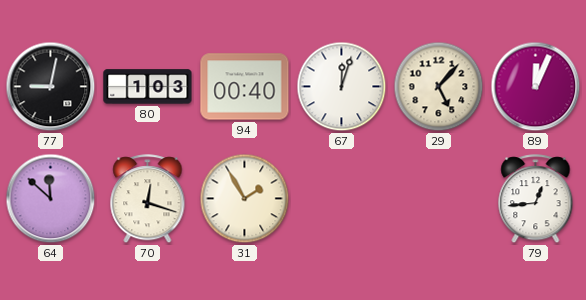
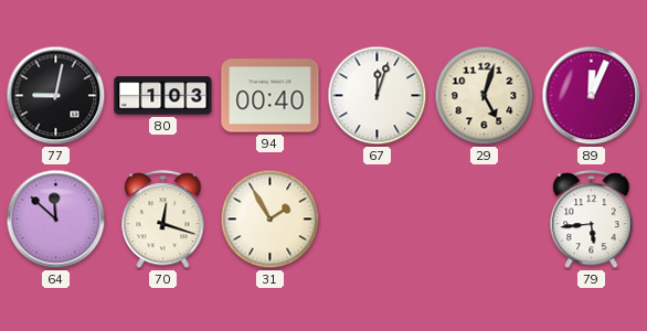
29: 5:07 -> 5:03 (485, 96)
79: 12:44 -> 5:44 (592, 220)
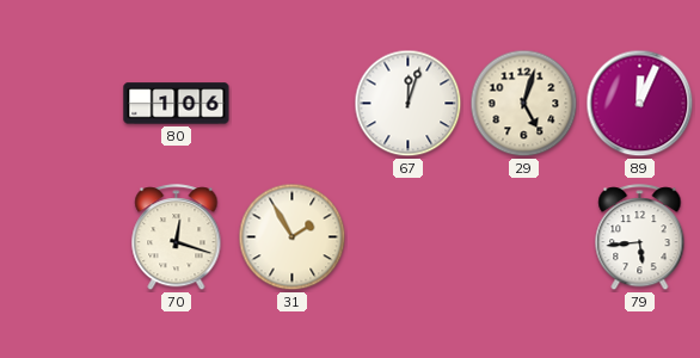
77: 9:02 -> none (56, 96)
80: 1:03 -> 1:06 (177, 104)
94: 00:40 -> none (271, 96)
64: 11:52 -> none (56, 220)
